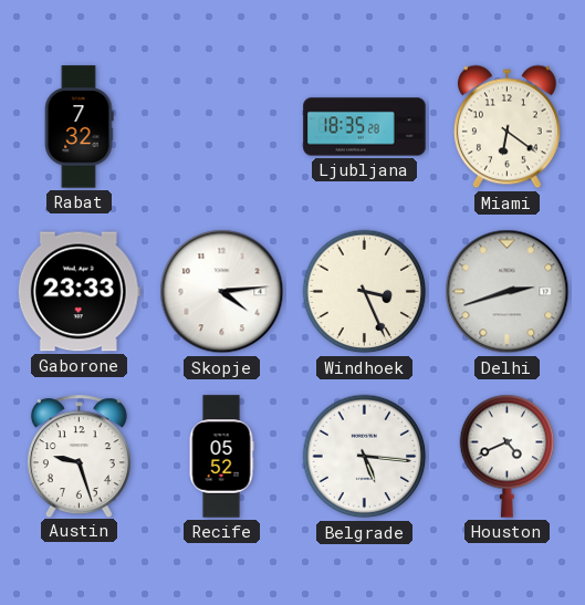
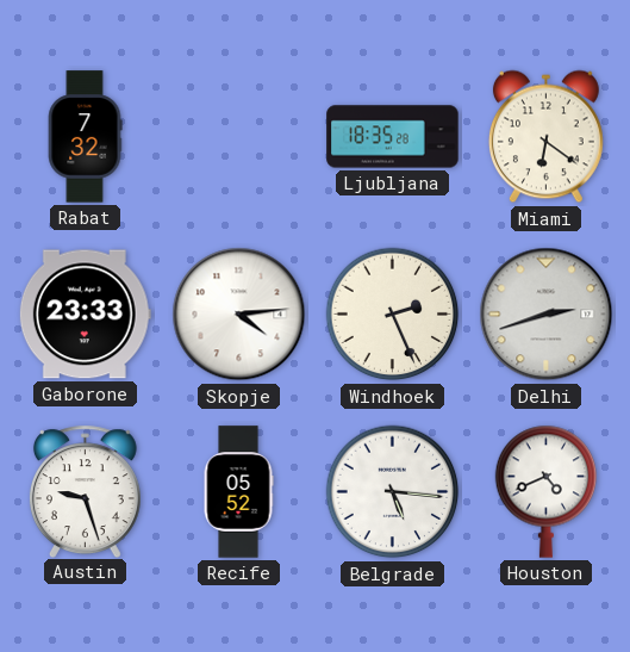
Windhoek: 3:26 -> 2:26 (393, 315)
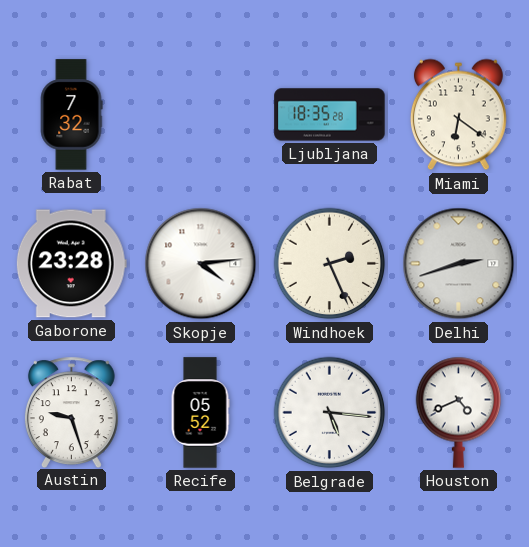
Gaborone: 23:33 -> 23:28 (71, 264)
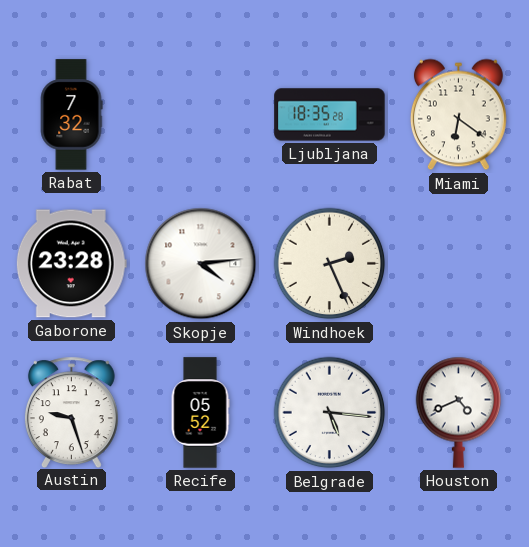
Delhi: 2:42 -> none (459, 264)
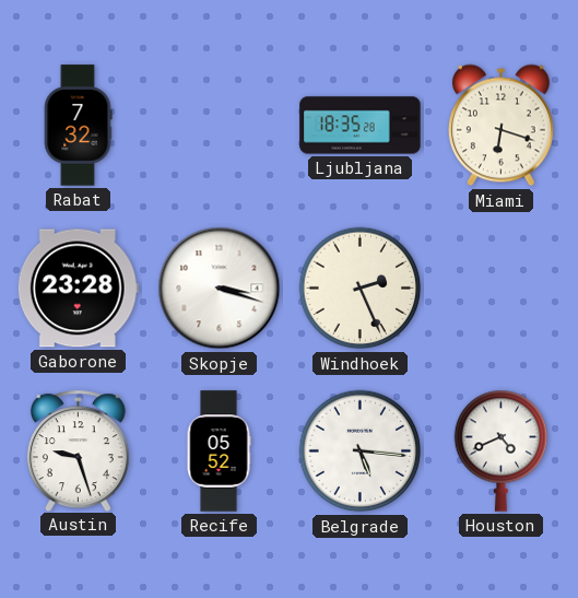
Miami: 6:21 -> 6:18 (500, 126)
Skopje: 4:14 -> 3:18 (220, 289)
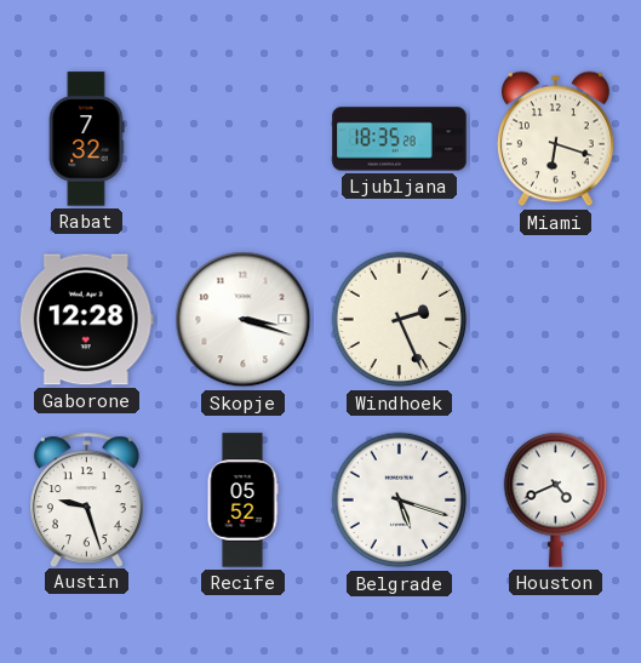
Gaborone: 23:28 -> 12:28 (86, 320)
Belgrade: 5:16 -> 5:18 (400, 501)
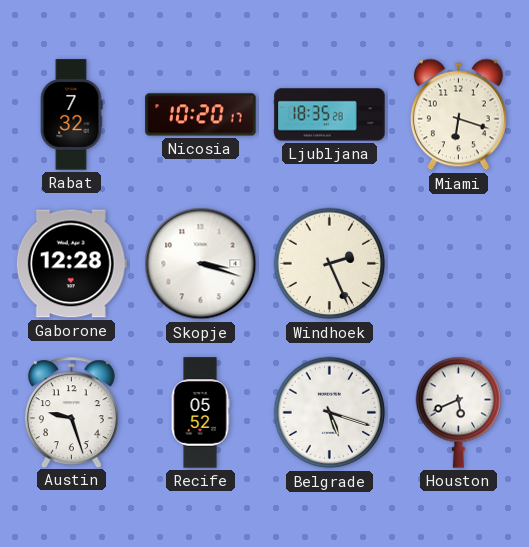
Nicosia: none -> 10:20 (201, 115)
Houston: 4:41 -> 5:41 (459, 412)
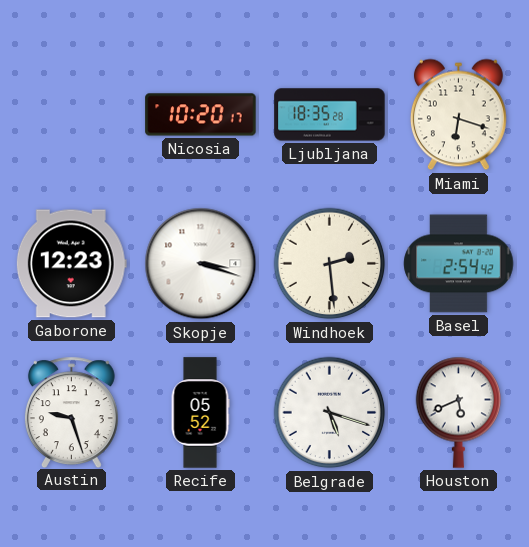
Rabat: 7:32 -> none (71, 115)
Gaborone: 12:28 -> 12:23 (71, 264)
Windhoek: 2:26 -> 2:29 (330, 264)
Basel: none -> 2:54 (459, 264)
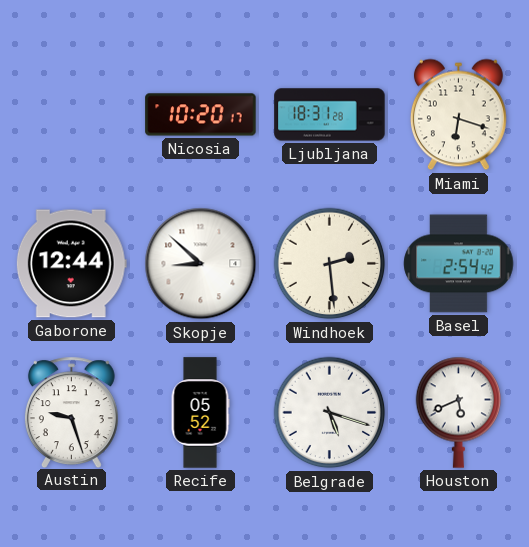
Ljubljana: 18:35 -> 18:31 (330, 115)
Gaborone: 12:23 -> 12:44 (71, 264)
Skopje: 3:18 -> 8:52 (201, 264)
